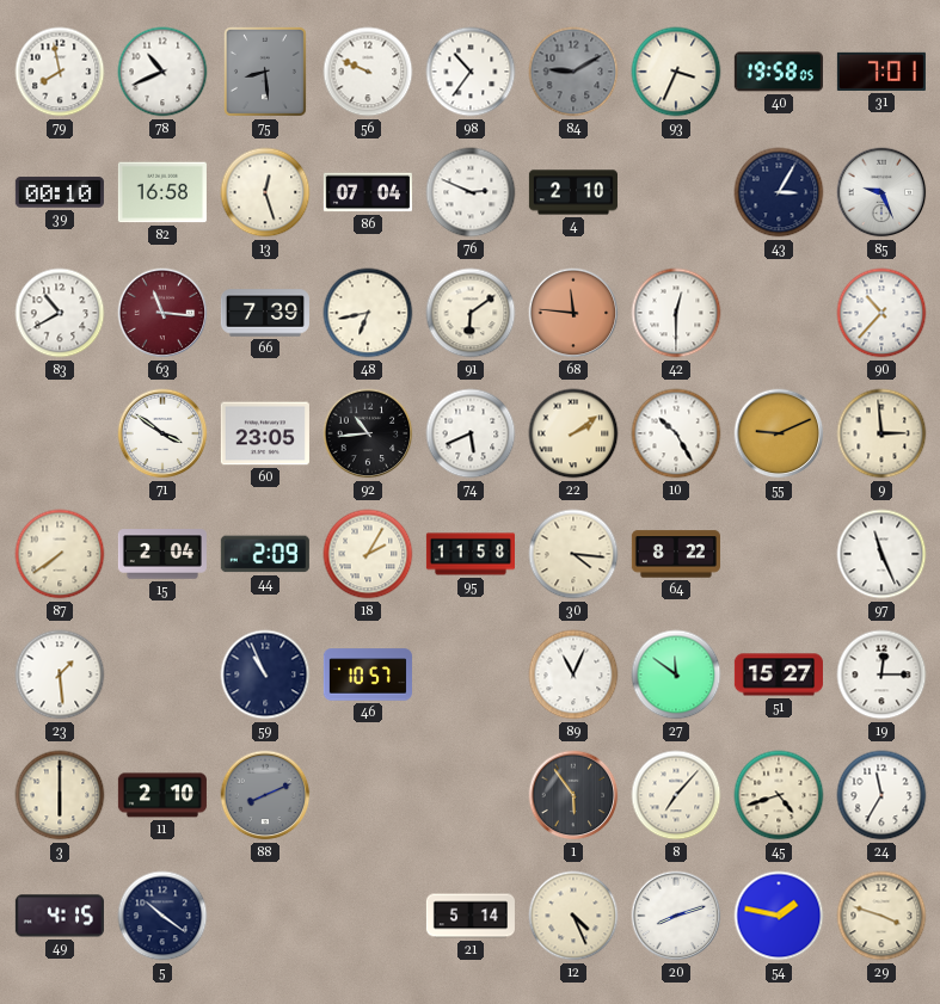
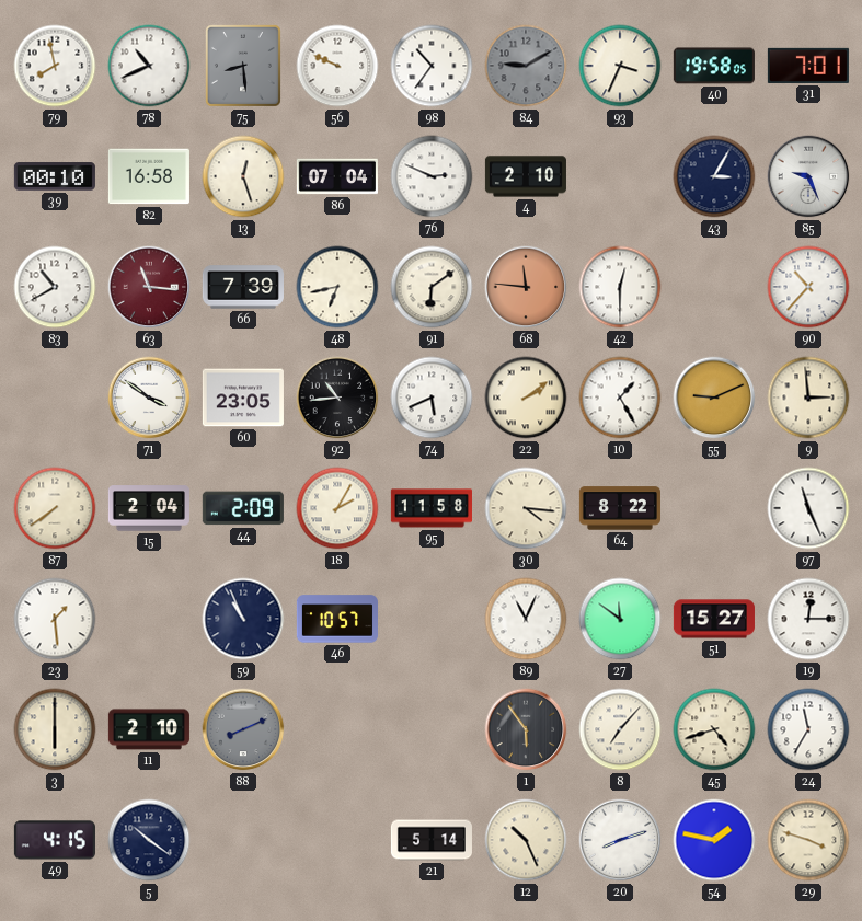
10: 10:25 -> 1:25 (620, 398)
12: 4:26 -> 10:26 (526, 840)
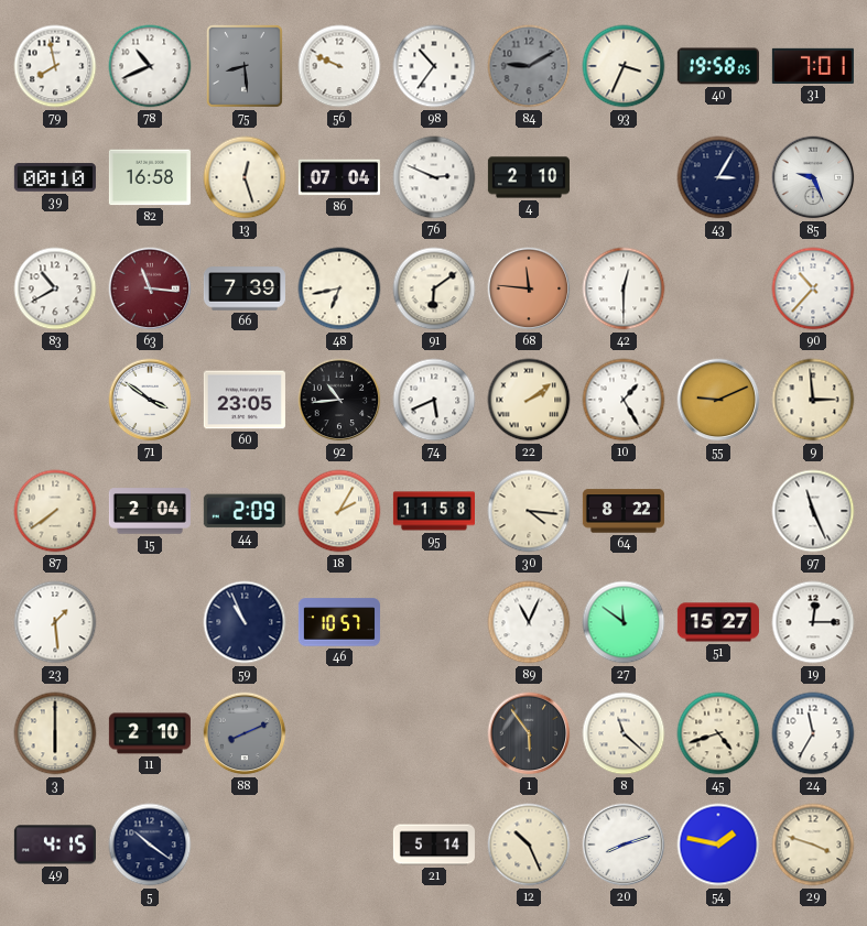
8: 7:07 -> 11:22 (624, 733)
